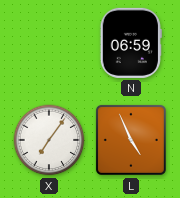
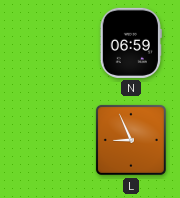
X: 7:06 -> none (49, 140)
L: 4:56 -> 8:56 (131, 140)
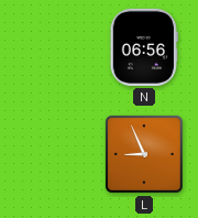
N: 06:59 -> 06:56 (144, 47)
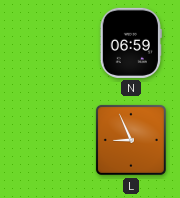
N: 06:56 -> 06:59 (131, 43)
